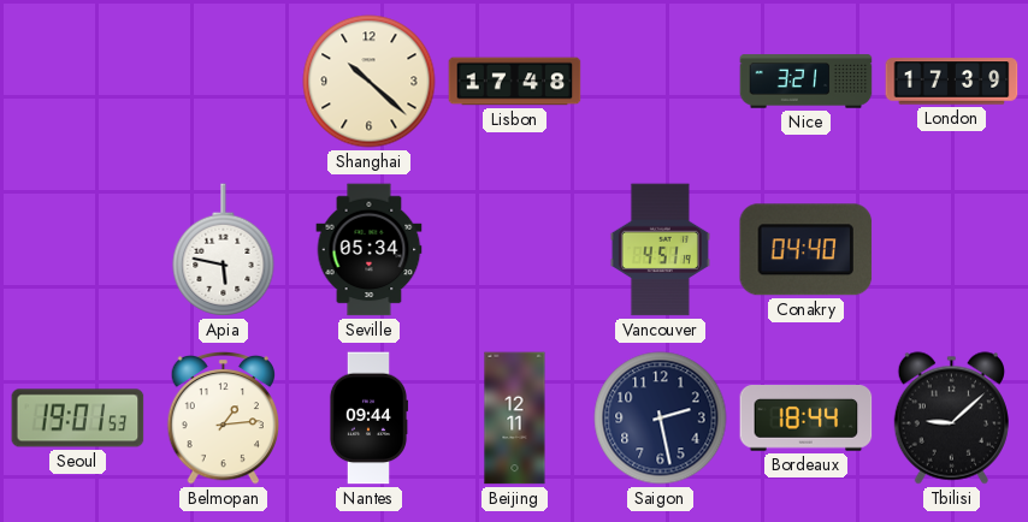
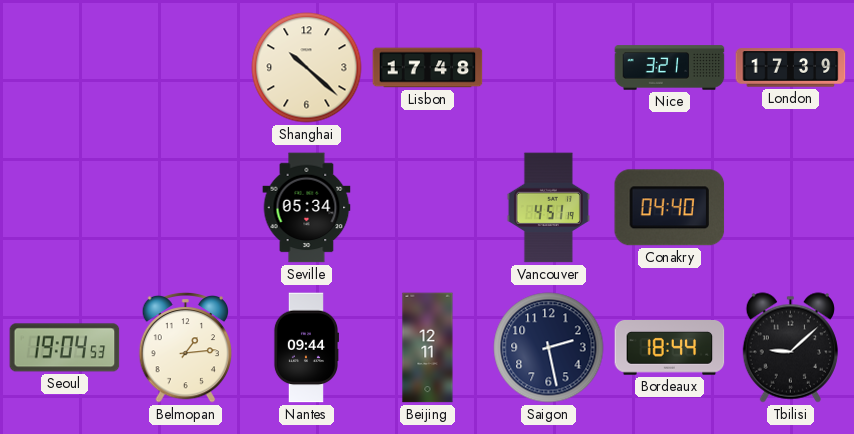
Apia: 5:47 -> none (224, 250)
Seoul: 19:01 -> 19:04 (65, 348)
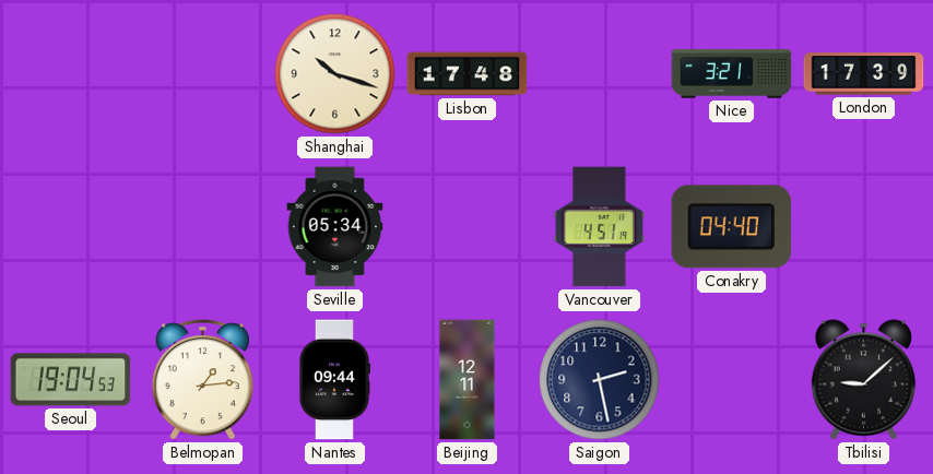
Shanghai: 10:22 -> 10:18 (335, 74)
Bordeaux: 18:44 -> none (670, 348)
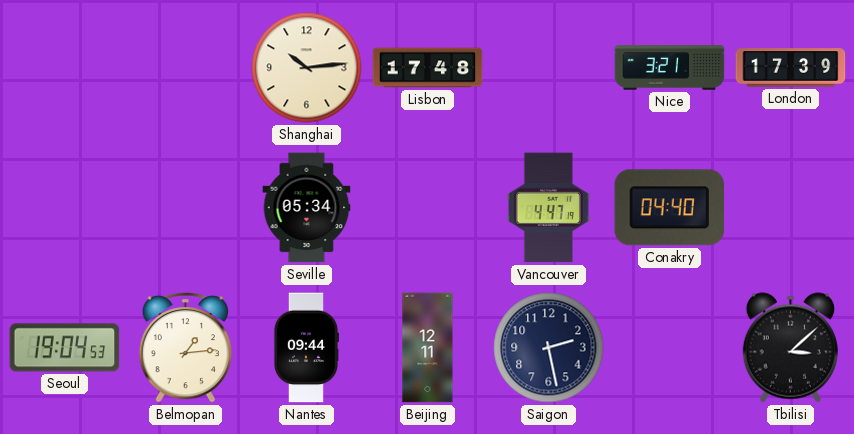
Shanghai: 10:18 -> 10:14 (307, 68)
Vancouver: 4:51 -> 4:47 (548, 208)
Tbilisi: 9:08 -> 3:08 (790, 348)
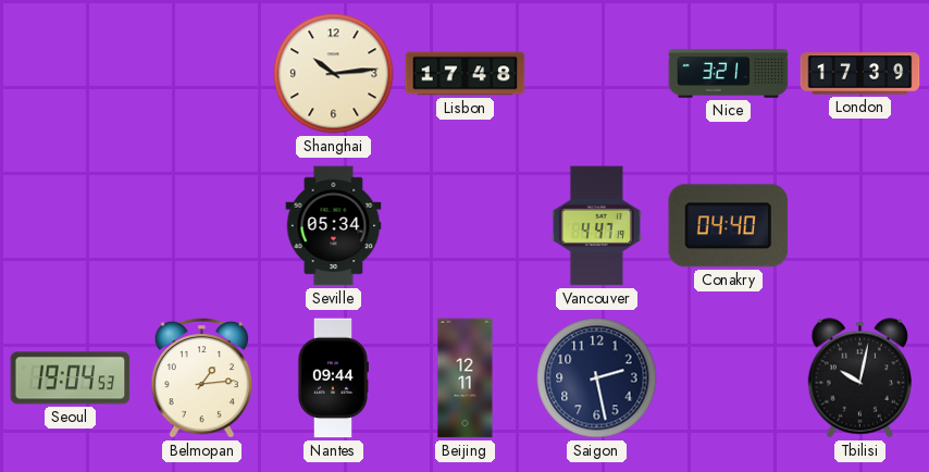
Tbilisi: 3:08 -> 10:02 (859, 378)
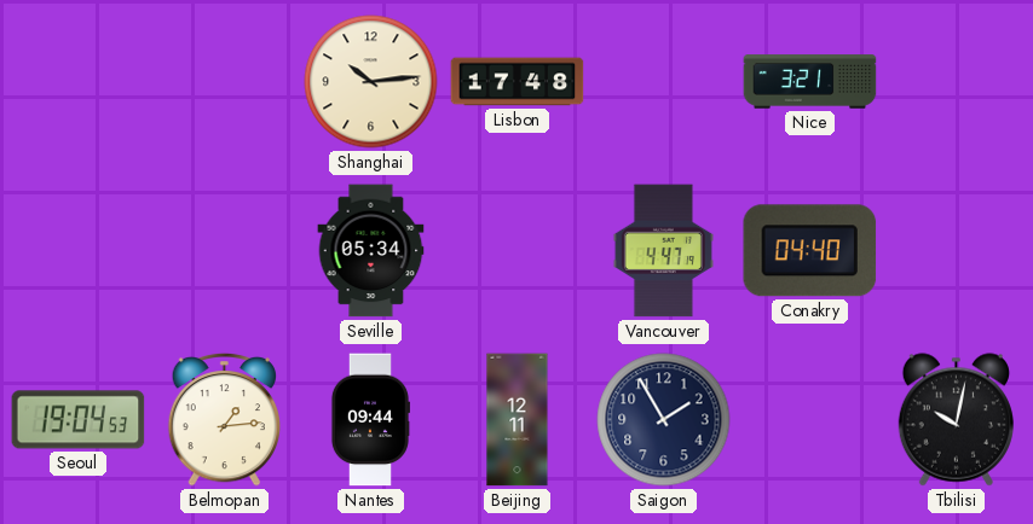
London: 17:39 -> none (860, 74)
Saigon: 2:28 -> 1:55 (664, 420)
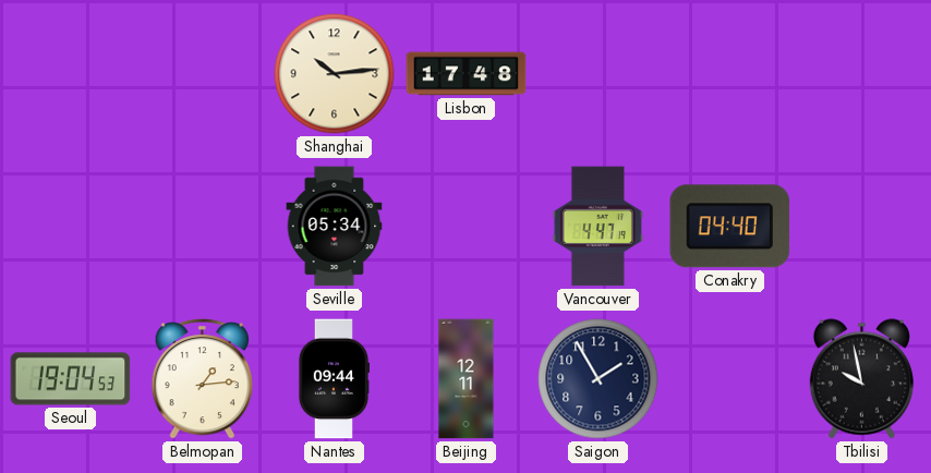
Nice: 3:21 -> none (810, 82)
Tbilisi: 10:02 -> 9:58 (861, 379)
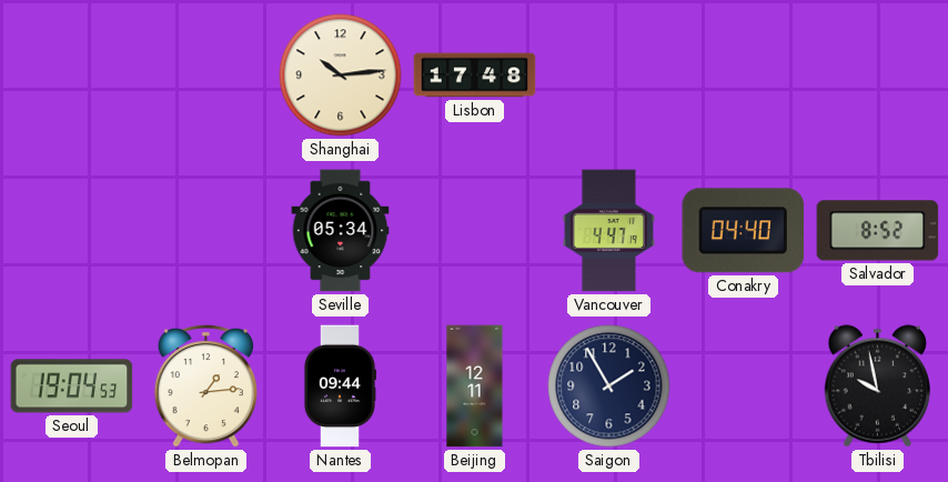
Salvador: none -> 8:52 (878, 231)
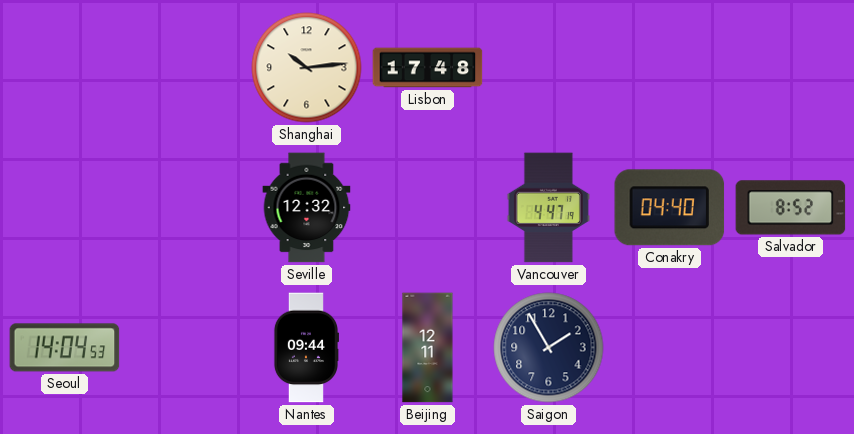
Seville: 05:34 -> 12:32 (307, 208)
Seoul: 19:04 -> 14:04 (65, 348)
Belmopan: 1:14 -> none (206, 385)
Tbilisi: 9:58 -> none (877, 386)
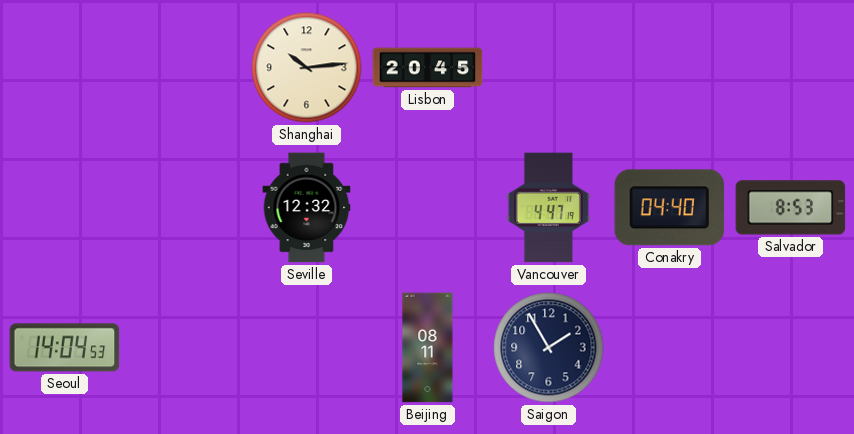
Lisbon: 17:48 -> 20:45 (428, 68)
Salvador: 8:52 -> 8:53 (791, 208)
Nantes: 09:44 -> none (305, 348)
Beijing: 12:11 -> 08:11 (428, 348)
